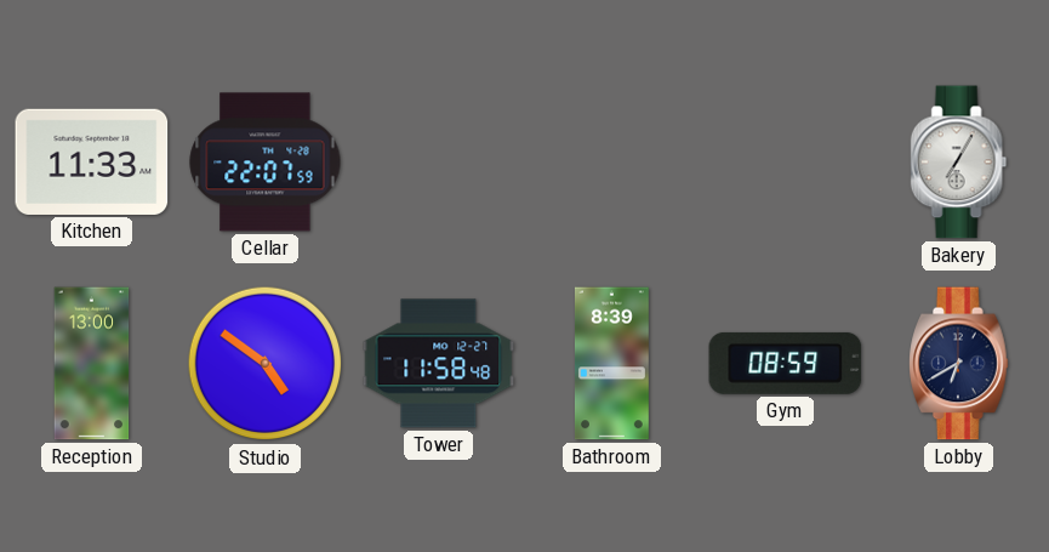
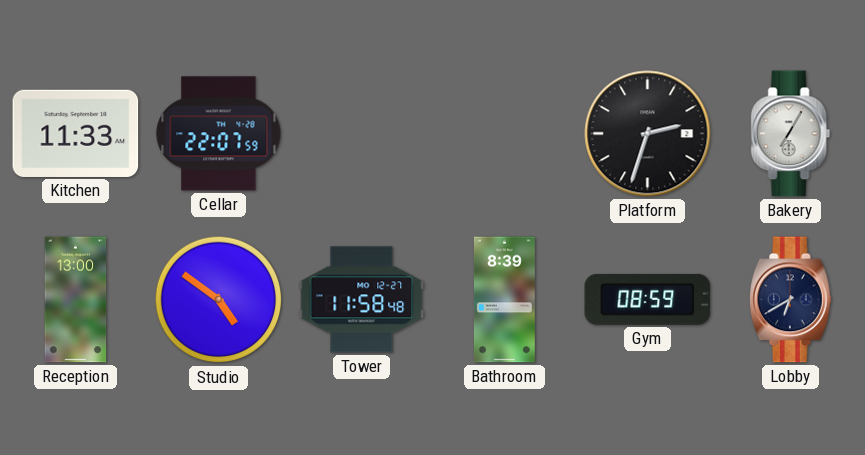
Platform: none -> 2:33 (648, 134)
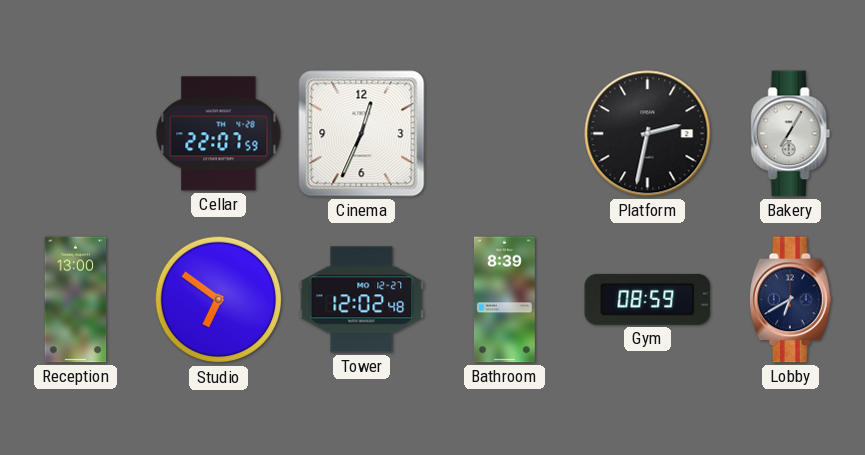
Kitchen: 11:33 -> none (76, 133)
Cinema: none -> 12:34 (362, 134)
Platform: 2:33 -> 2:32 (648, 134)
Studio: 4:51 -> 6:51 (219, 300)
Tower: 11:58 -> 12:02 (362, 300)
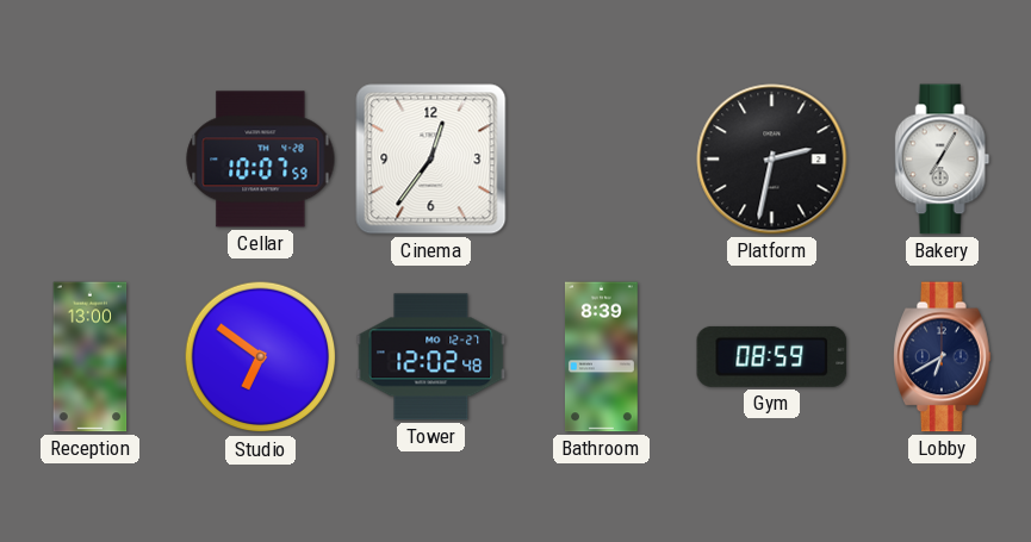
Cellar: 22:07 -> 10:07 (261, 160)
Cinema: 12:34 -> 12:36 (431, 160)
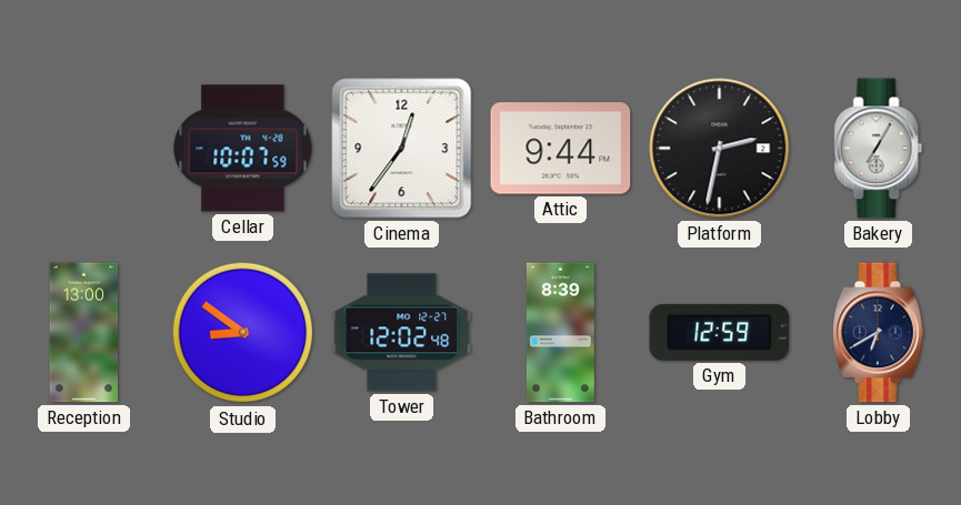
Attic: none -> 9:44 (561, 149)
Studio: 6:51 -> 8:51 (243, 333)
Gym: 08:59 -> 12:59 (720, 332)
